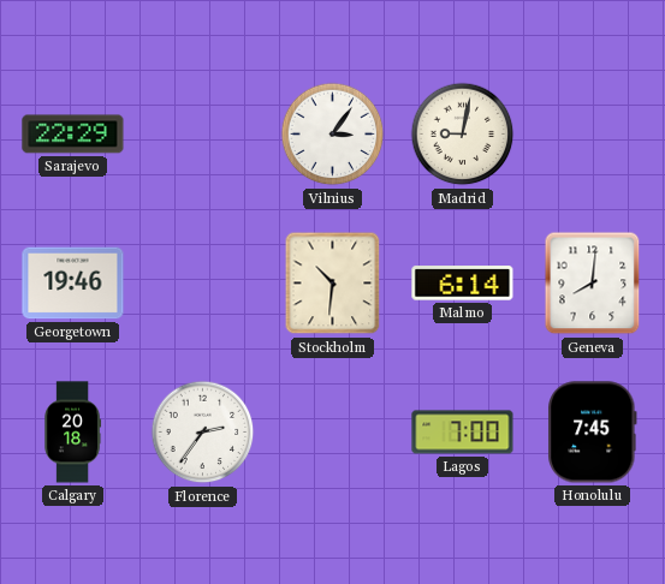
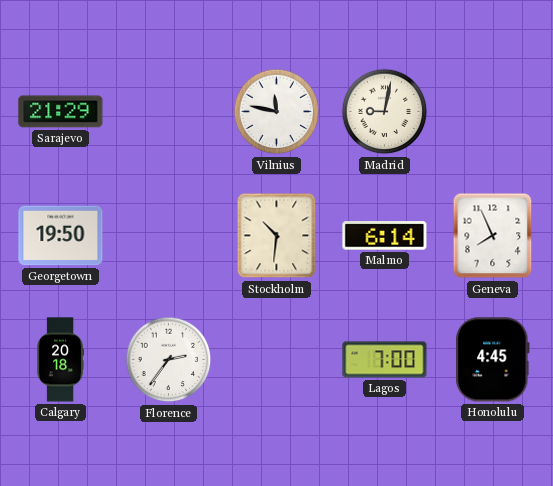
Sarajevo: 22:29 -> 21:29 (61, 112)
Vilnius: 3:06 -> 11:47 (277, 112)
Georgetown: 19:46 -> 19:50 (61, 236)
Geneva: 8:01 -> 7:56 (493, 236)
Honolulu: 7:45 -> 4:45 (493, 360)
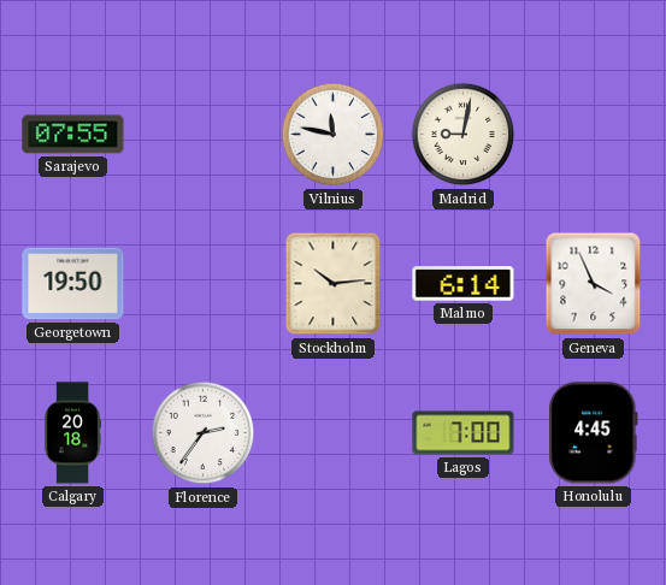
Sarajevo: 21:29 -> 07:55 (73, 135)
Stockholm: 10:31 -> 10:14 (334, 284)
Geneva: 7:56 -> 3:56 (594, 284)
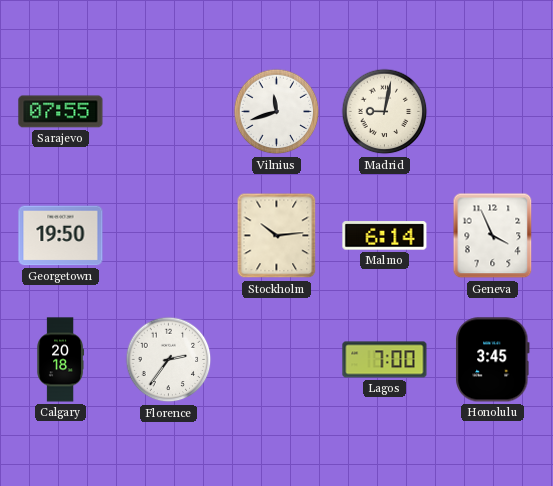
Vilnius: 11:47 -> 11:42 (277, 112)
Honolulu: 4:45 -> 3:45 (493, 360)
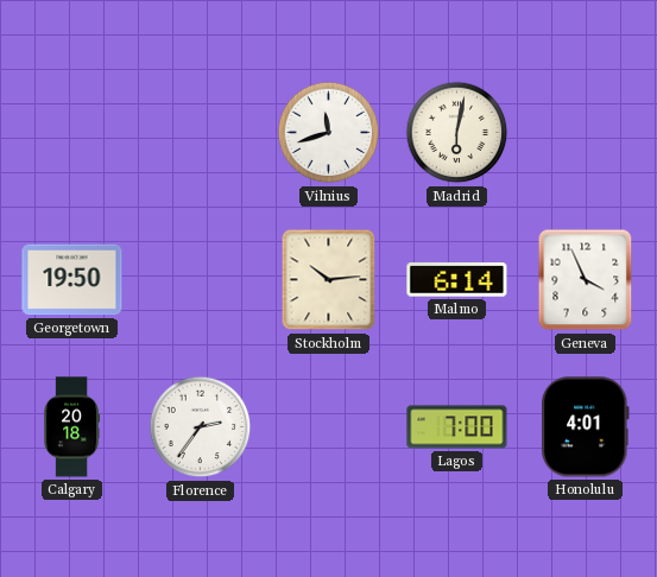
Sarajevo: 07:55 -> none (61, 112)
Madrid: 9:02 -> 6:02 (457, 133)
Honolulu: 3:45 -> 4:01 (586, 427)
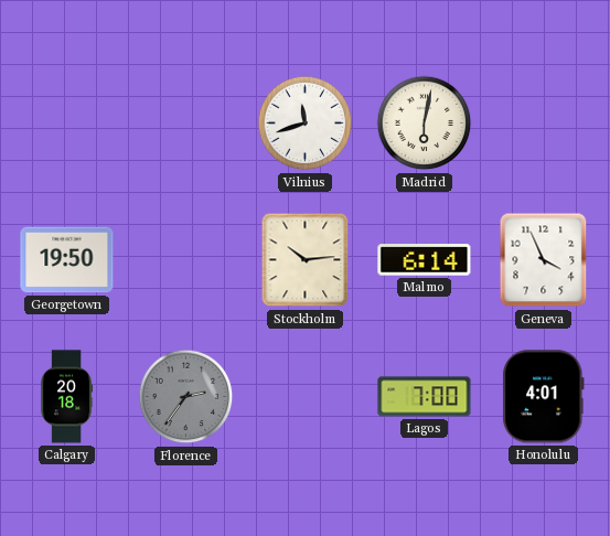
Florence dial: white -> grey (186, 397)
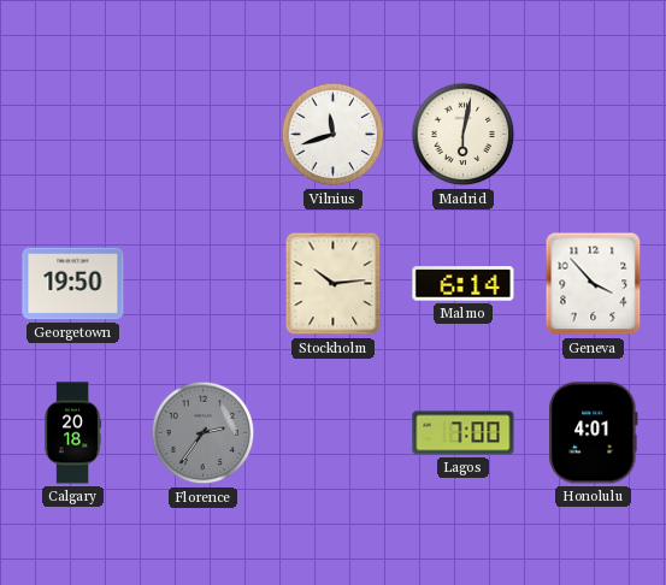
Geneva: 3:56 -> 3:53 (594, 284)
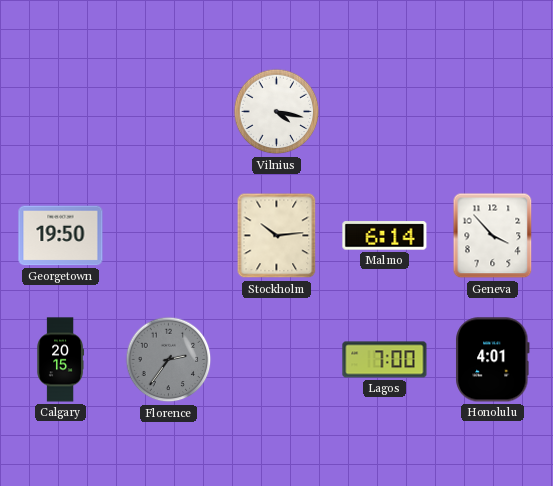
Vilnius: 11:42 -> 4:17 (277, 112)
Madrid: 6:02 -> none (464, 135)
Calgary: 20:18 -> 20:15 (61, 360)
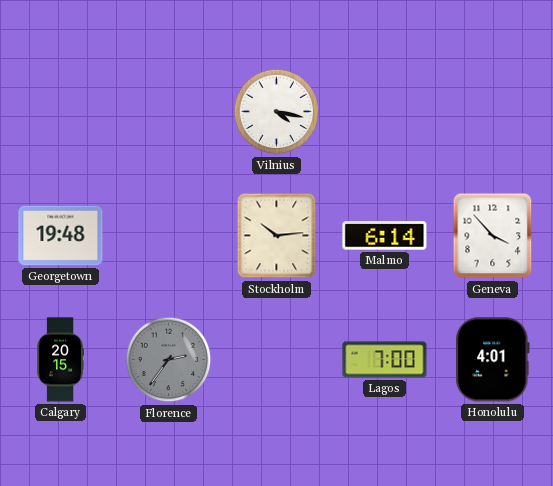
Georgetown: 19:50 -> 19:48 (61, 236)
